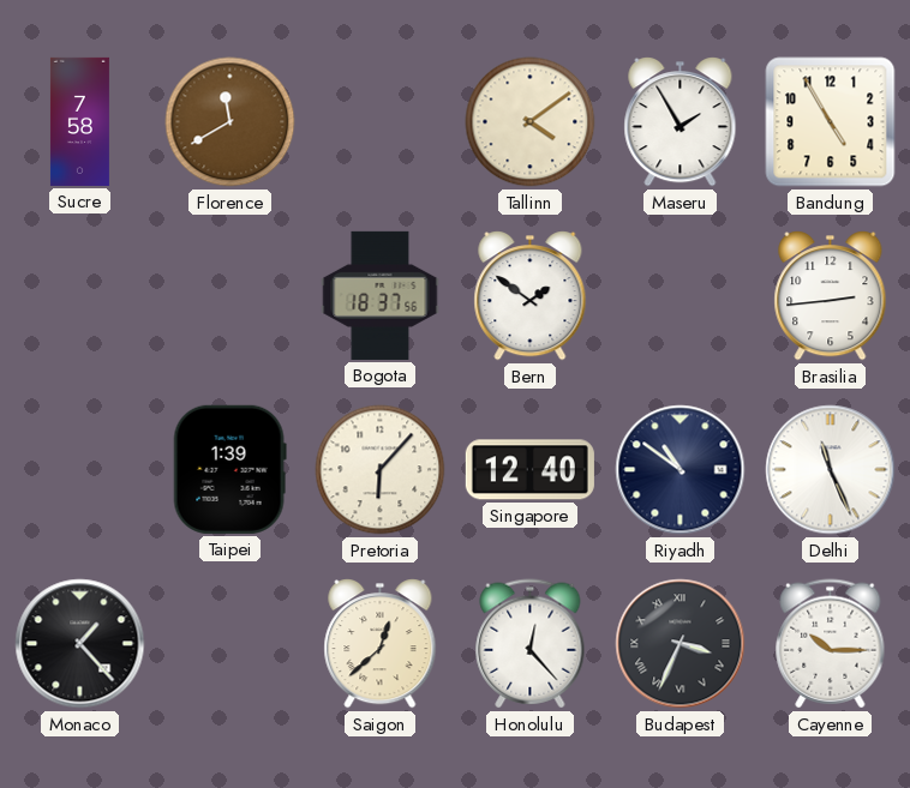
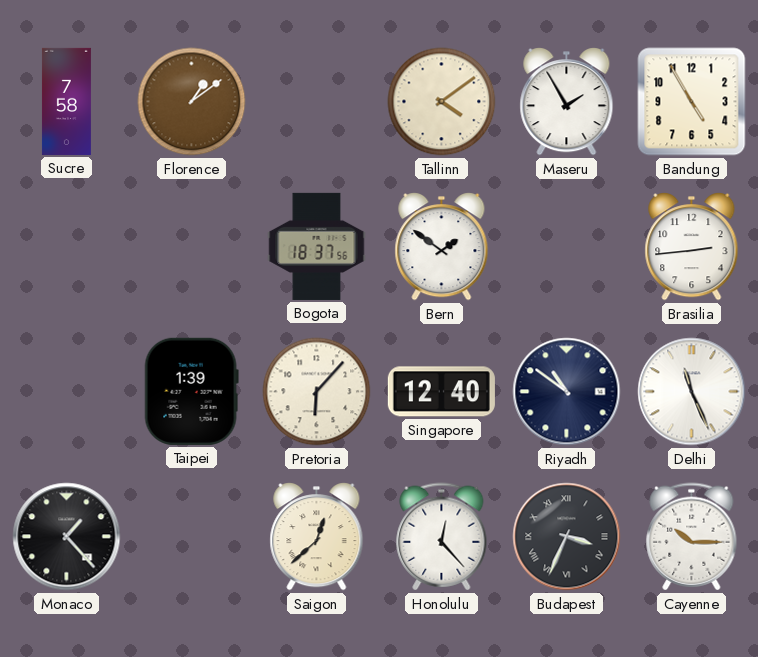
Florence: 11:40 -> 1:09 (192, 102)
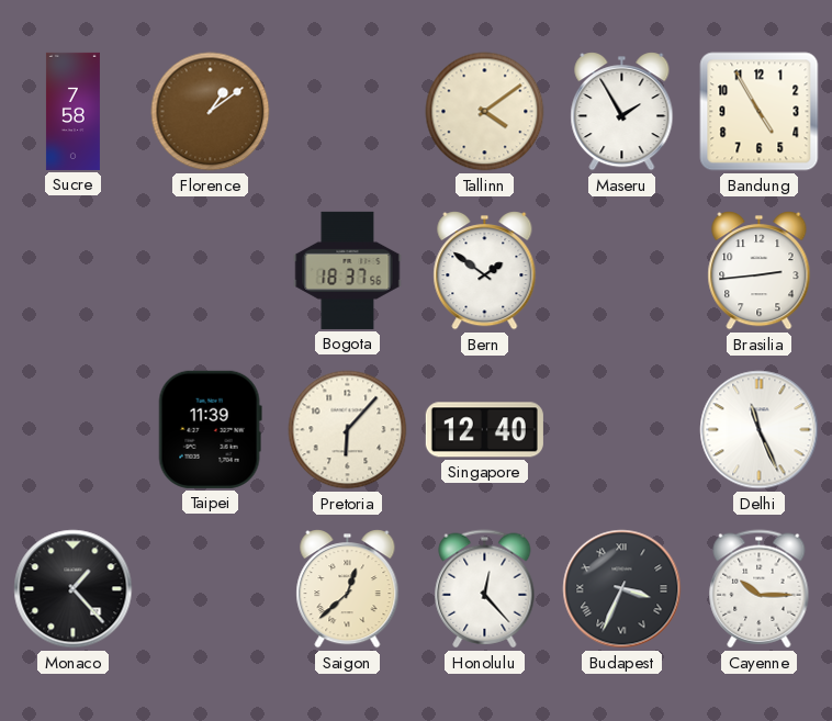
Taipei: 1:39 -> 11:39 (210, 429)
Riyadh: 10:51 -> none (567, 392)
